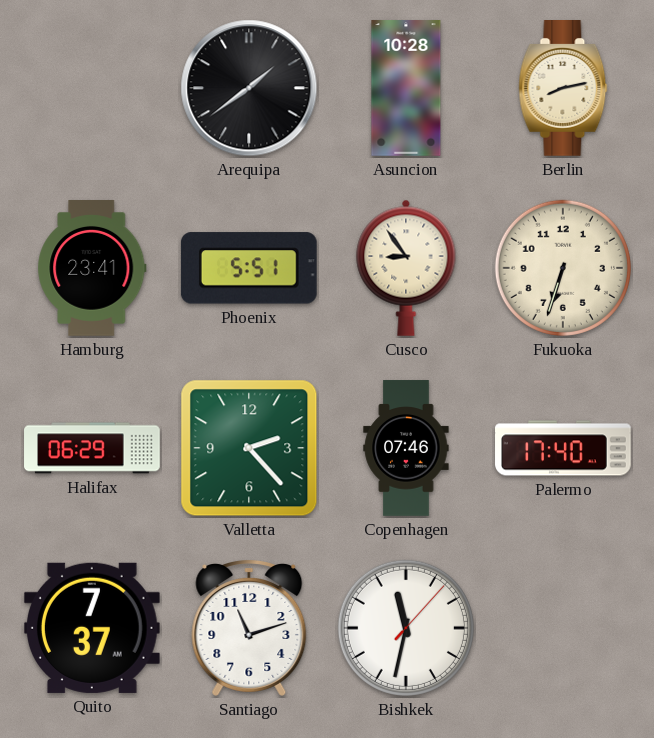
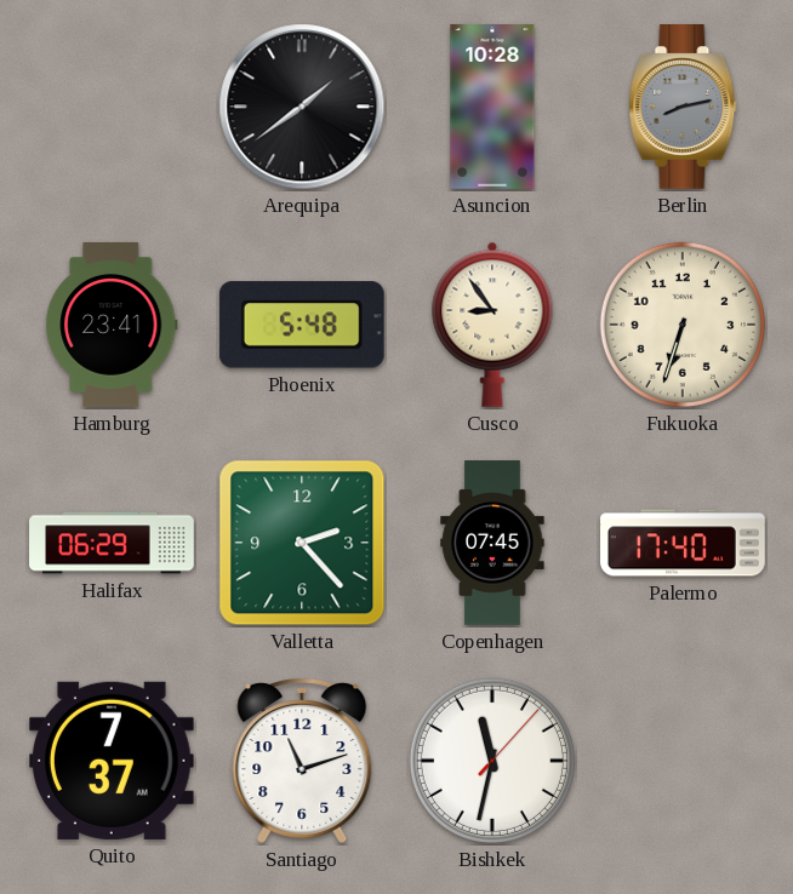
Berlin dial: cream -> grey (683, 108)
Phoenix: 5:51 -> 5:48 (302, 325)
Copenhagen: 07:46 -> 07:45 (492, 543)
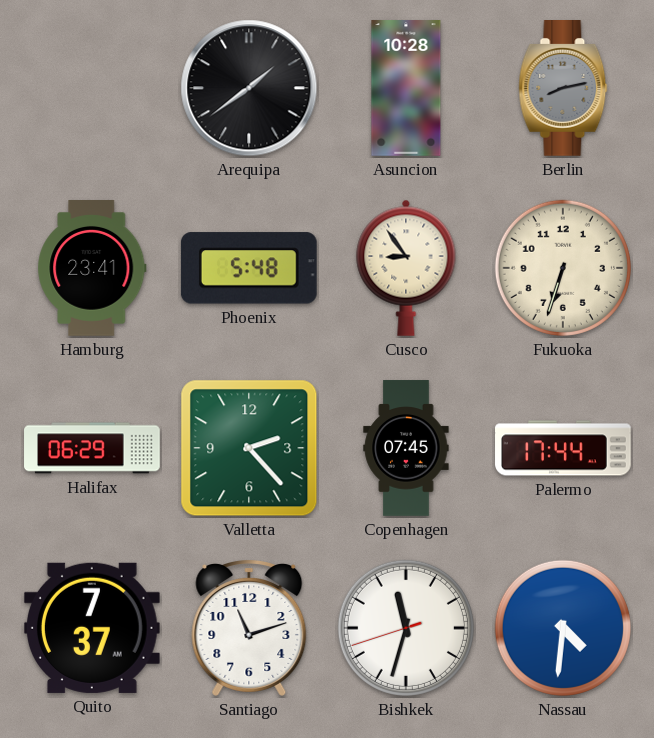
Palermo: 17:40 -> 17:44 (563, 448)
Bishkek: 11:32:07 -> 11:32:42 (406, 628)
Nassau: none -> 4:31 (563, 628)
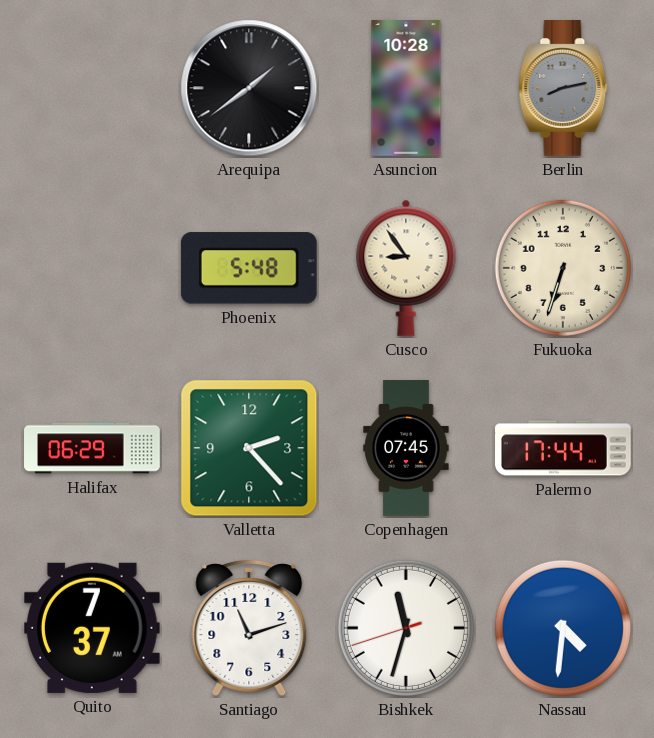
Hamburg: 23:41 -> none (92, 269)
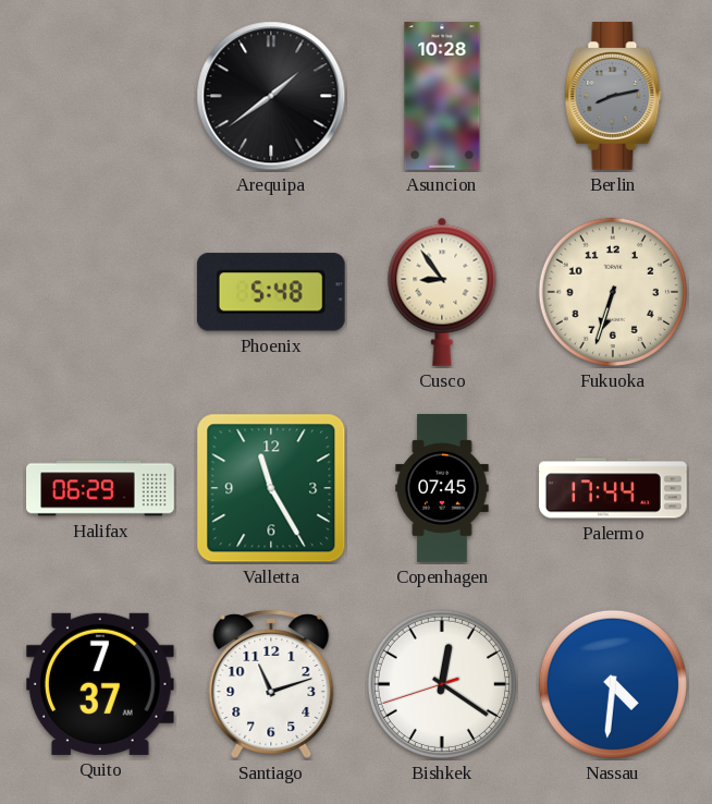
Valletta: 2:23 -> 11:25 (271, 488)
Bishkek: 11:32 -> 12:20 (442, 684)
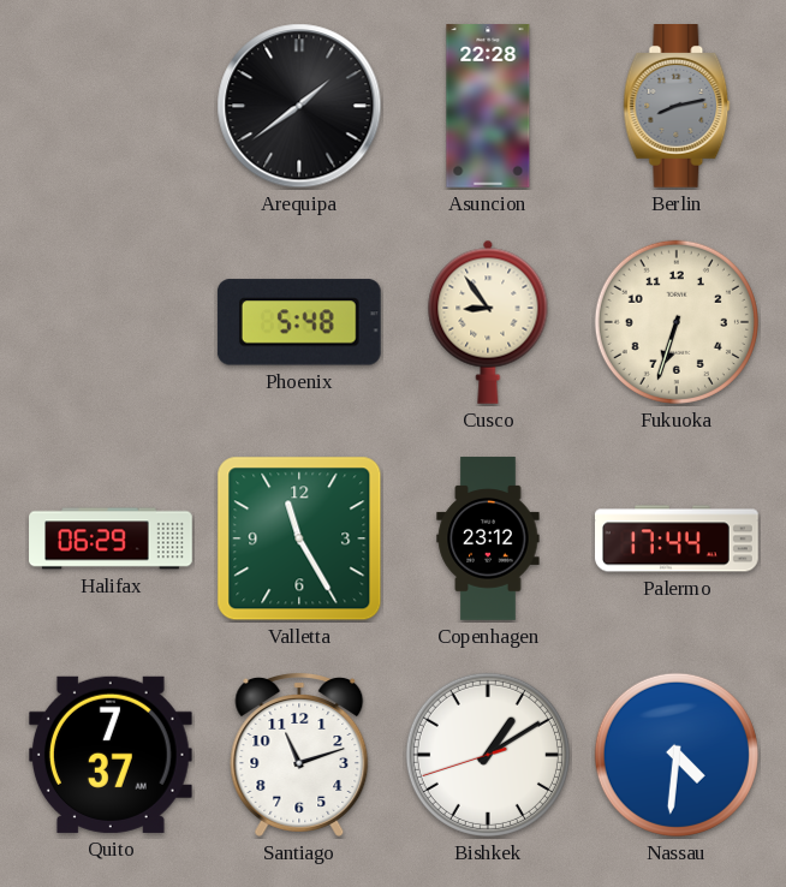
Asuncion: 10:28 -> 22:28 (488, 106)
Copenhagen: 07:45 -> 23:12 (488, 538)
Bishkek: 12:20 -> 1:09 (488, 755)
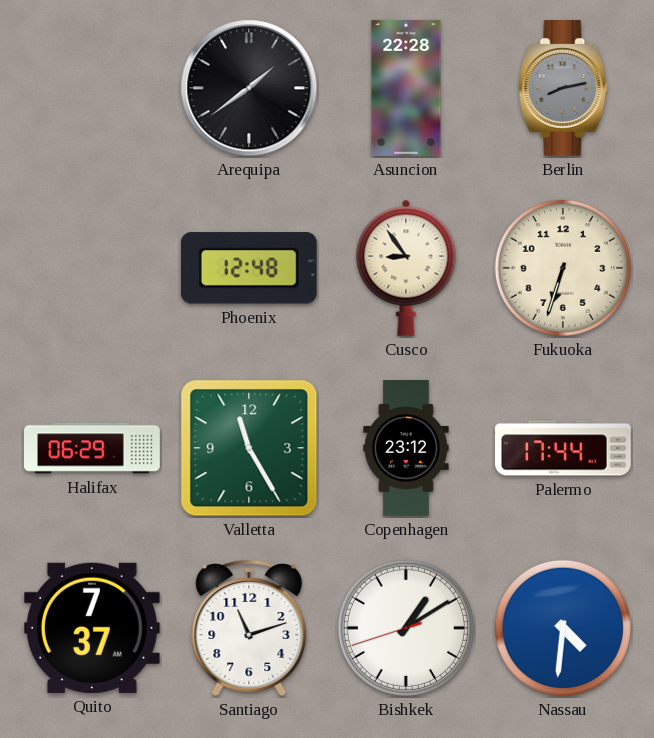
Phoenix: 5:48 -> 12:48 (249, 268)
